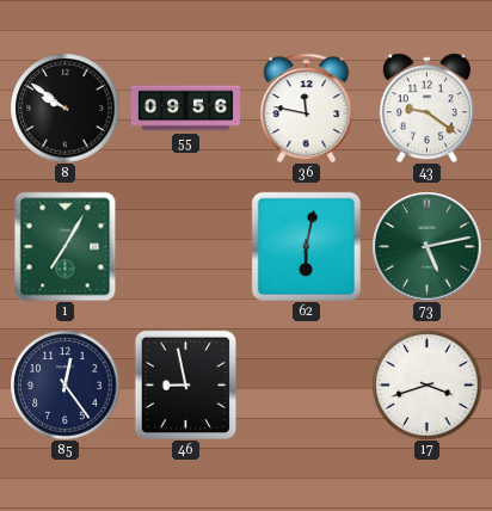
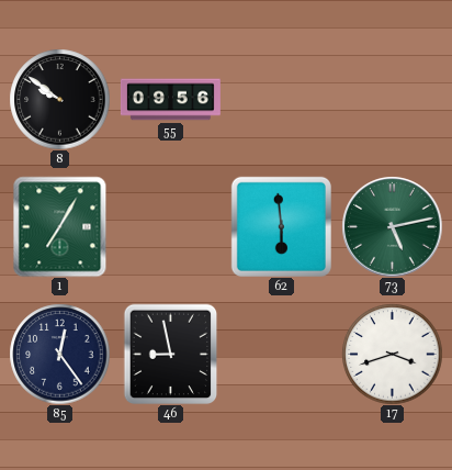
36: 11:47 -> none (307, 107)
43: 9:21 -> none (426, 107)
62: 6:02 -> 5:59 (281, 226)
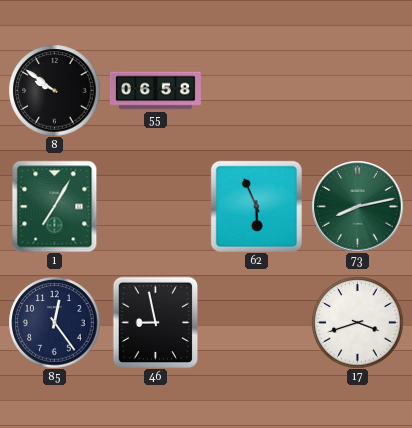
55: 09:56 -> 06:58 (155, 91)
62: 5:59 -> 5:56 (256, 206)
73: 5:13 -> 8:13 (357, 206)
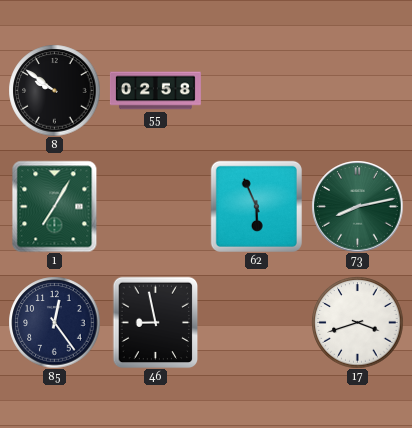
55: 06:58 -> 02:58 (155, 91)
